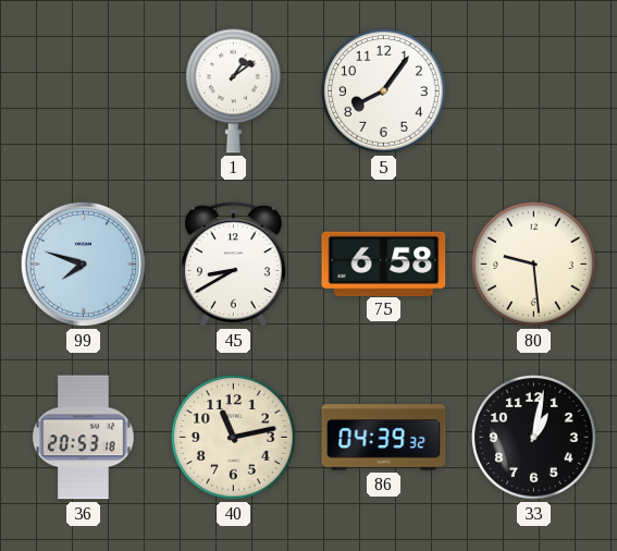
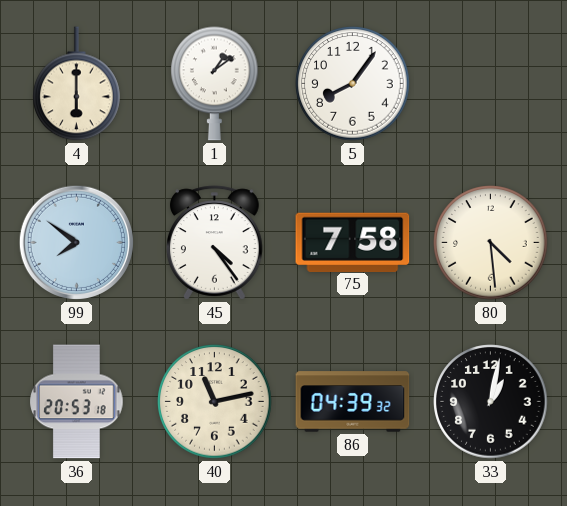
4: none -> 6:00 (77, 84)
99: 7:48 -> 7:51 (76, 242)
45: 8:40 -> 4:24 (214, 243)
75: 6:58 -> 7:58 (353, 242)
80: 9:29 -> 4:29 (491, 243)
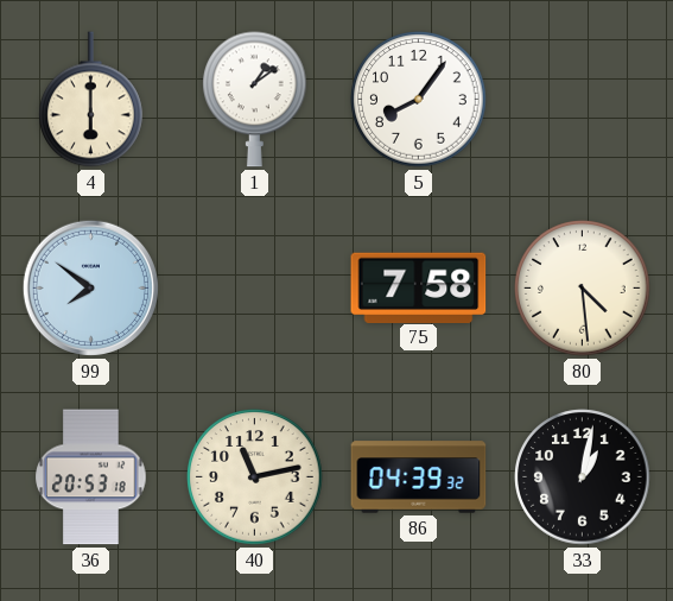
45: 4:24 -> none (214, 243)
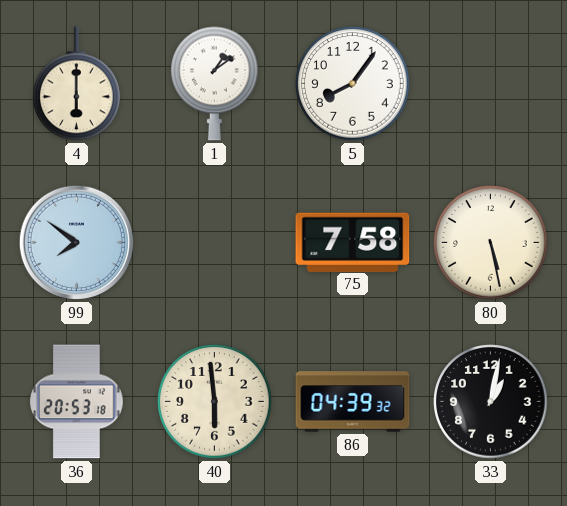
80: 4:29 -> 5:28 (491, 243)
40: 11:13 -> 5:59 (215, 402)
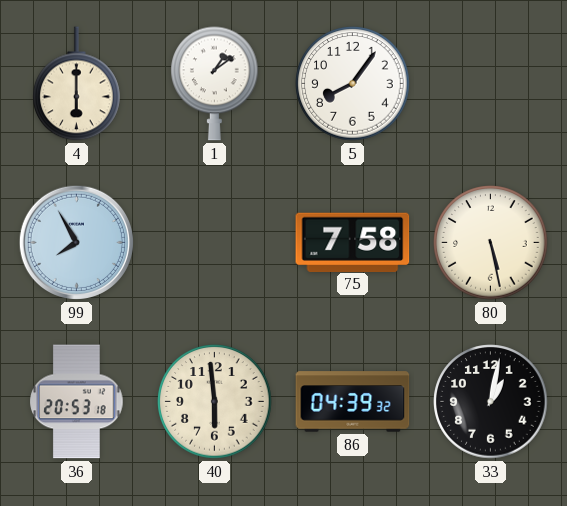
99: 7:51 -> 7:55 (76, 242)
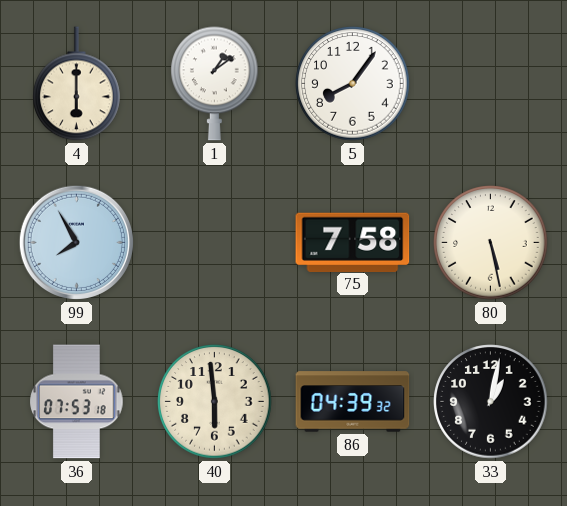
36: 20:53 -> 07:53 (77, 402)
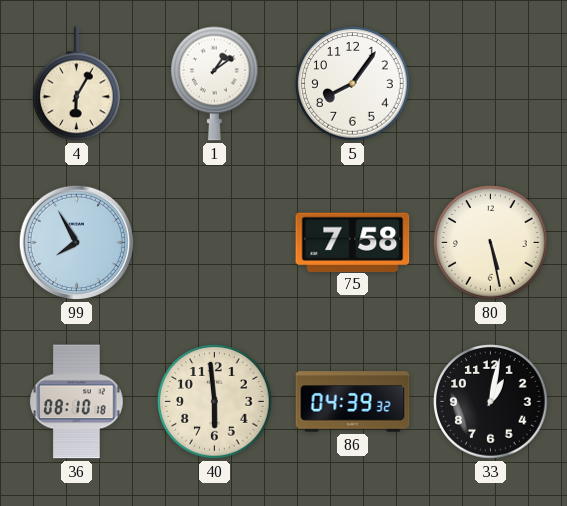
4: 6:00 -> 6:05 (77, 84)
36: 07:53 -> 08:10 (77, 402)
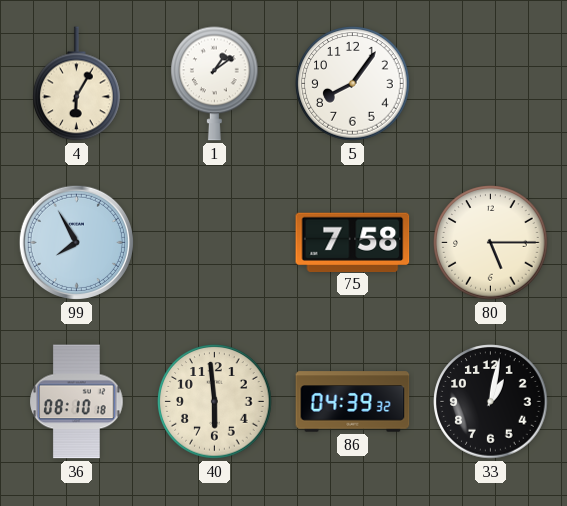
80: 5:28 -> 5:15 (491, 243)
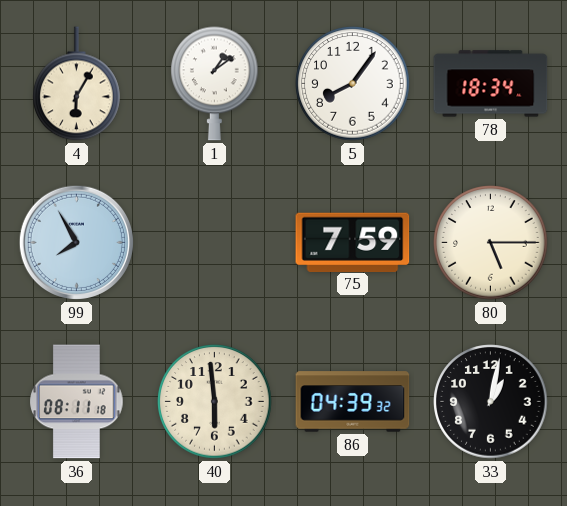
78: none -> 18:34 (491, 84)
75: 7:58 -> 7:59 (353, 242)
36: 08:10 -> 08:11 (77, 402)
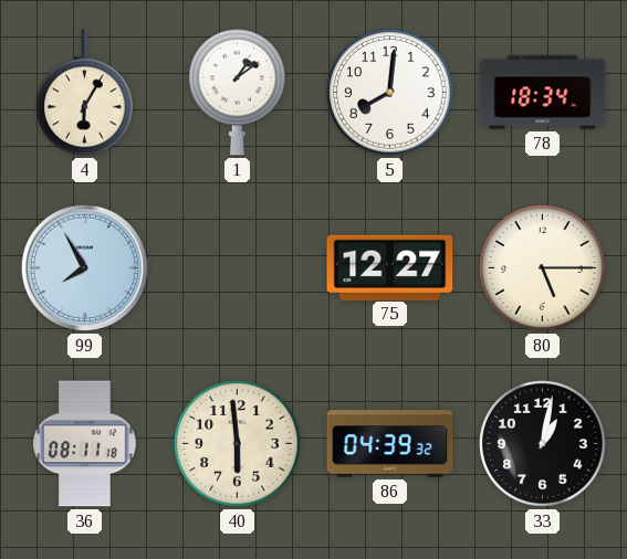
5: 8:06 -> 8:01 (390, 93)
75: 7:59 -> 12:27 (390, 267)
